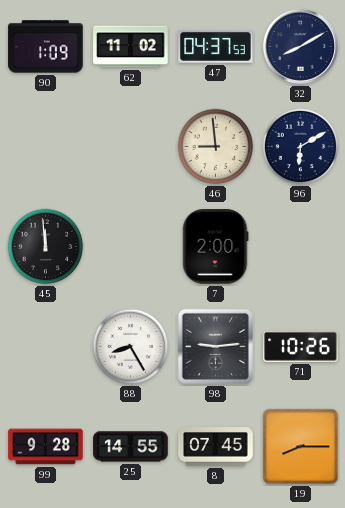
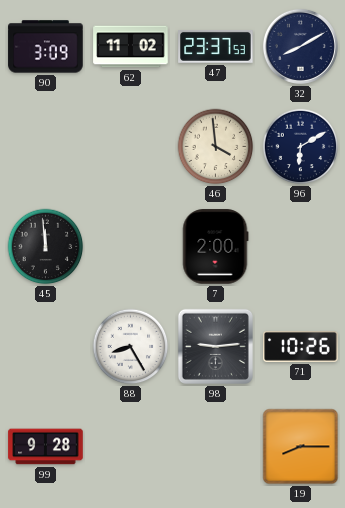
90: 1:09 -> 3:09 (46, 47)
47: 04:37 -> 23:37 (216, 47)
46: 8:59 -> 3:59 (216, 147)
25: 14:55 -> none (131, 447)
8: 07:45 -> none (216, 447)
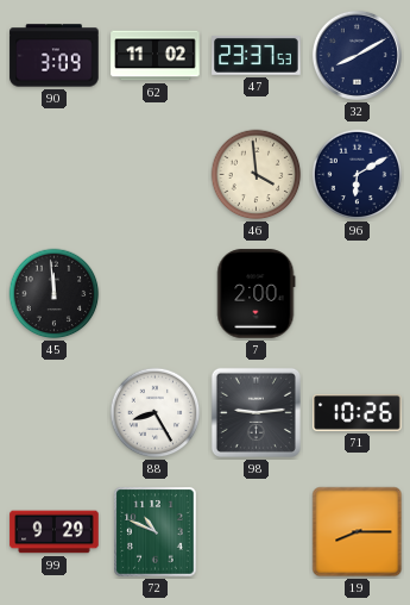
99: 9:28 -> 9:29 (55, 532)
72: none -> 10:49 (156, 532)
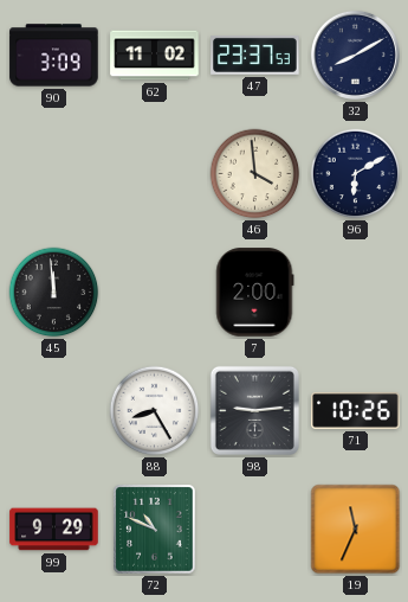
19: 8:15 -> 11:34 (356, 530)
